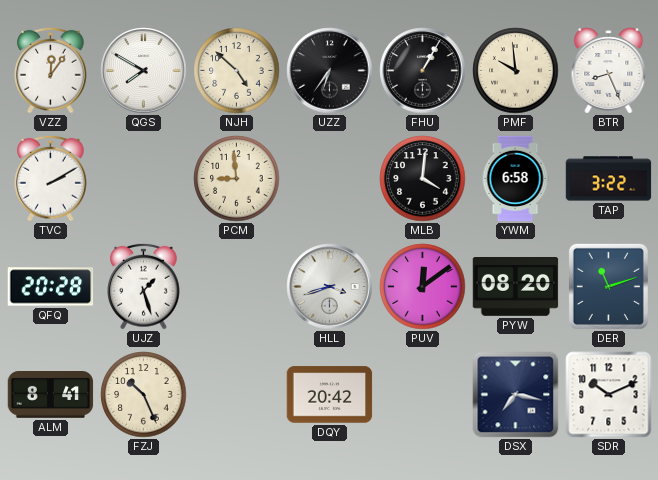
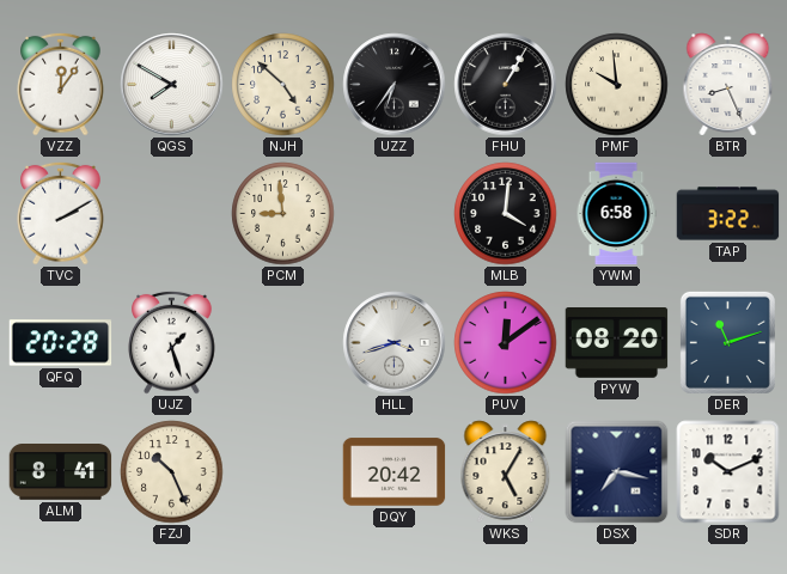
WKS: none -> 5:05 (506, 472)
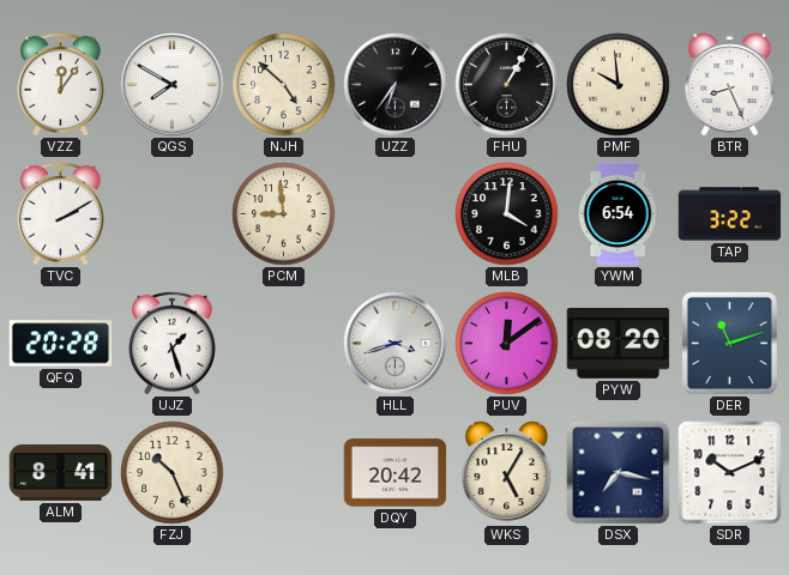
YWM: 6:58 -> 6:54 (618, 214)
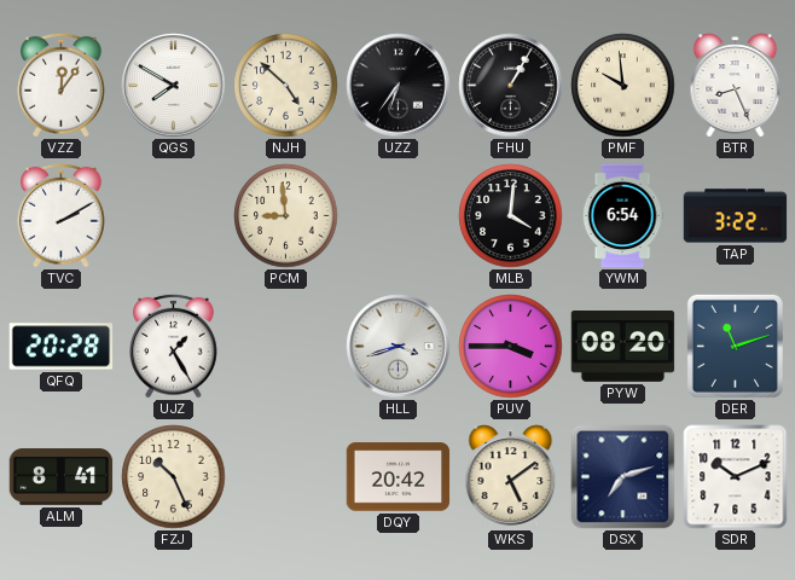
UJZ: 1:27 -> 1:25 (174, 346)
PUV: 12:09 -> 3:45 (511, 347)
WKS: 5:05 -> 5:09 (511, 477)
DSX: 7:17 -> 7:12 (623, 477)
